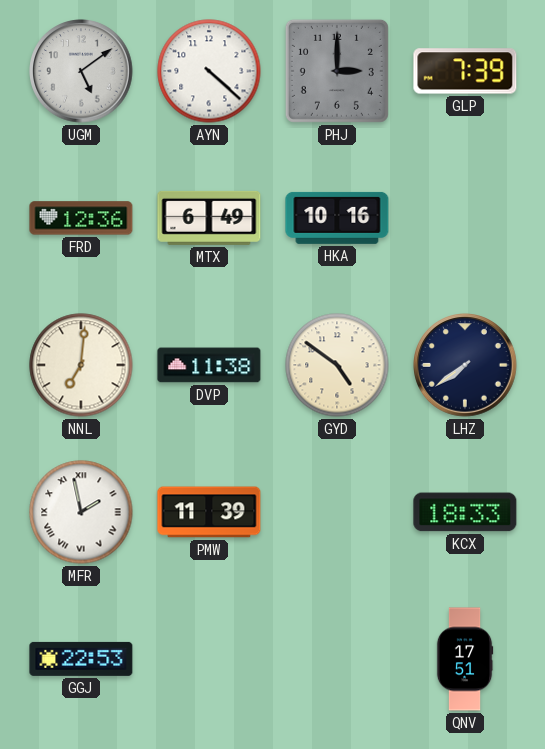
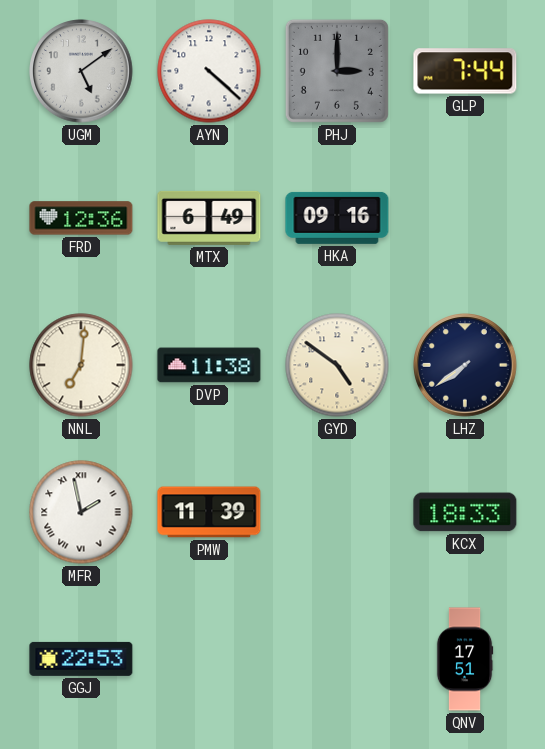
GLP: 7:39 -> 7:44 (465, 71)
HKA: 10:16 -> 09:16 (337, 218)
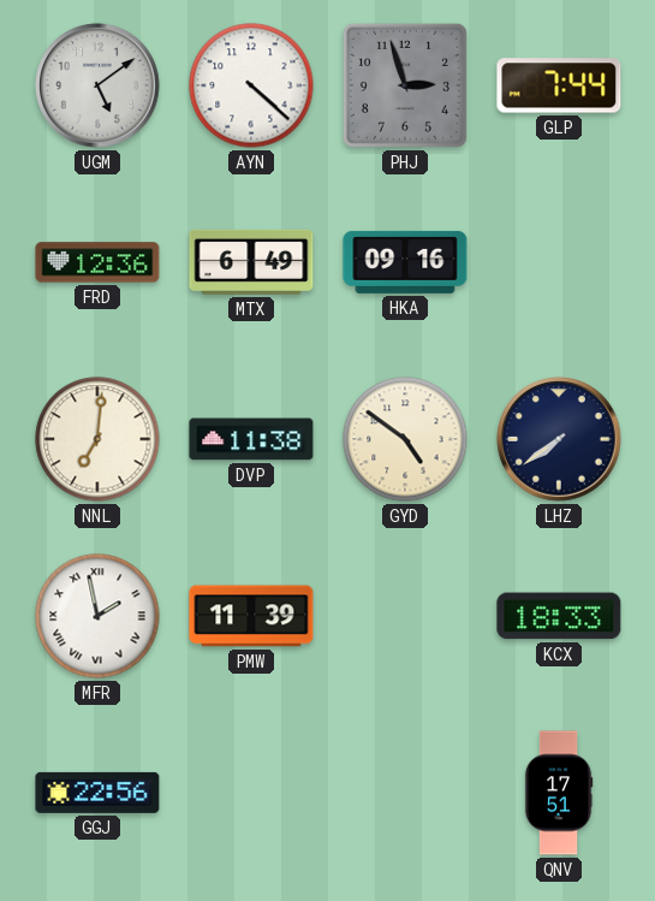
PHJ: 3:00 -> 2:57 (405, 85)
GGJ: 22:53 -> 22:56 (97, 793)
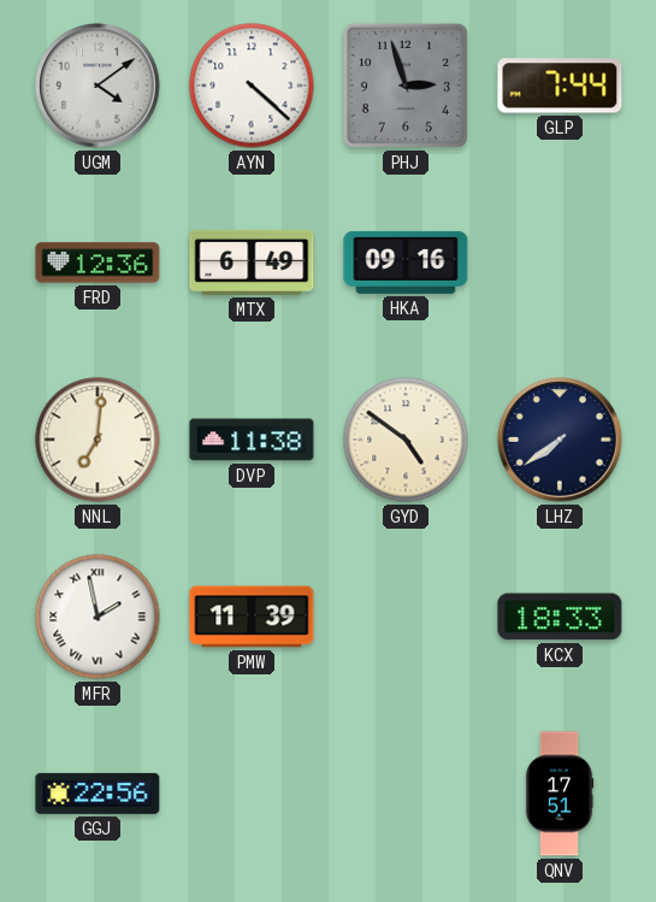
UGM: 5:09 -> 4:09 (97, 86)
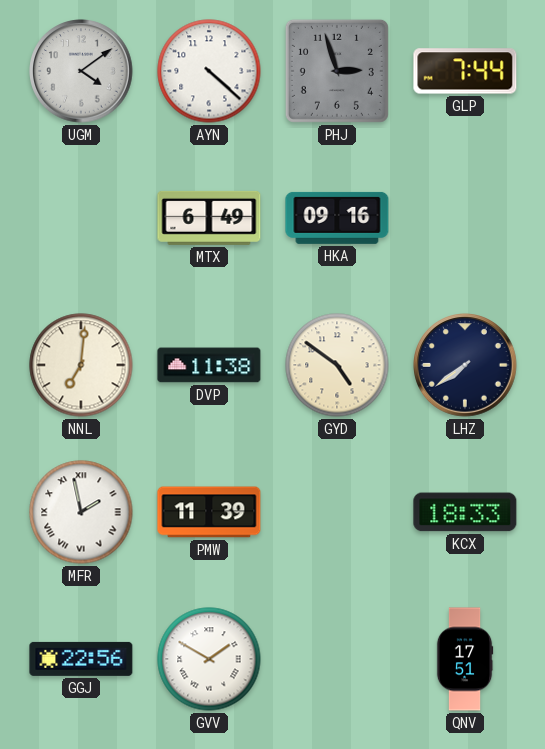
FRD: 12:36 -> none (97, 263)
GVV: none -> 1:50 (209, 659)
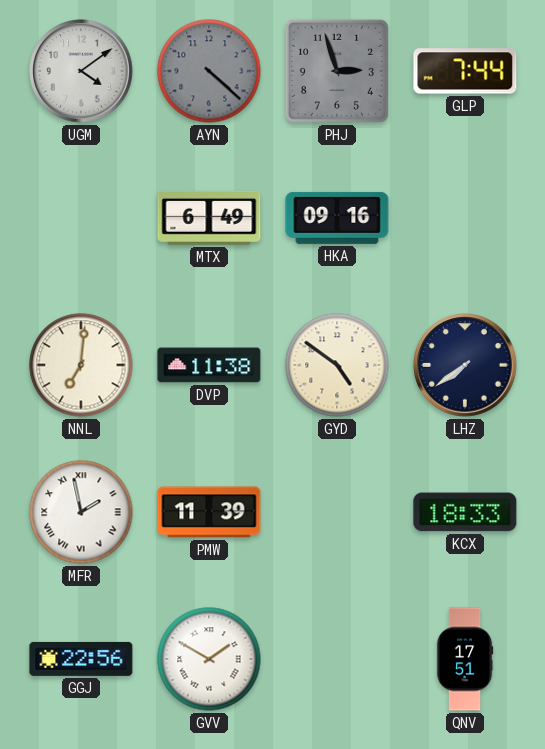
AYN dial: white -> grey (209, 71)
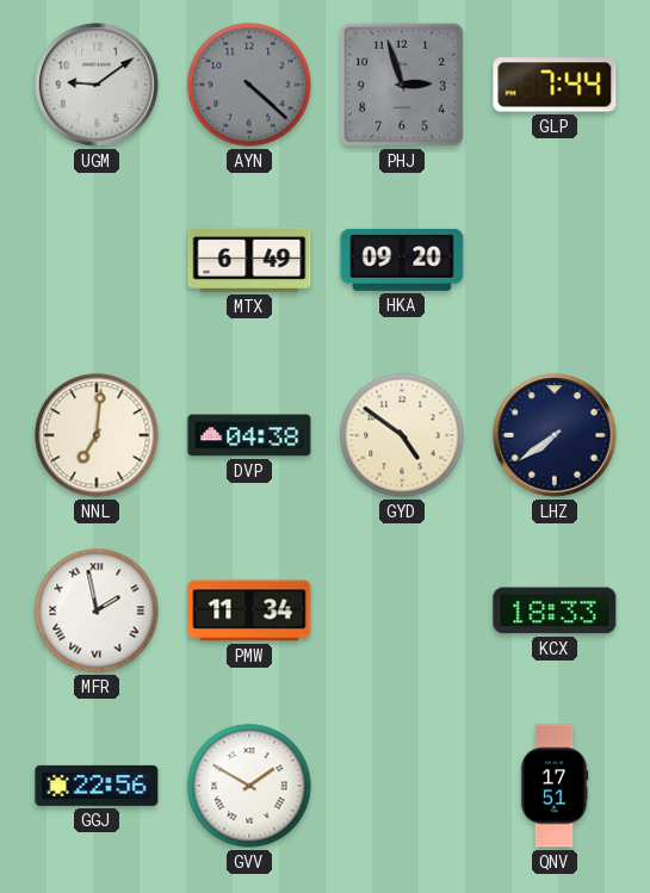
UGM: 4:09 -> 9:09 (97, 85)
HKA: 09:16 -> 09:20 (402, 260)
DVP: 11:38 -> 04:38 (249, 435)
PMW: 11:39 -> 11:34 (249, 610)
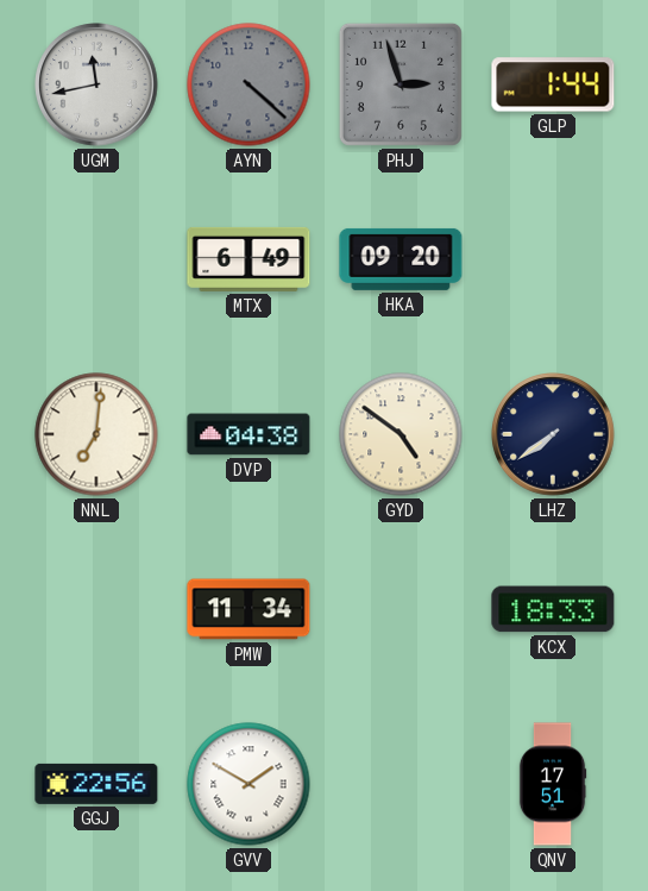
UGM: 9:09 -> 11:43 (96, 84)
GLP: 7:44 -> 1:44 (553, 84)
MFR: 1:58 -> none (97, 610)
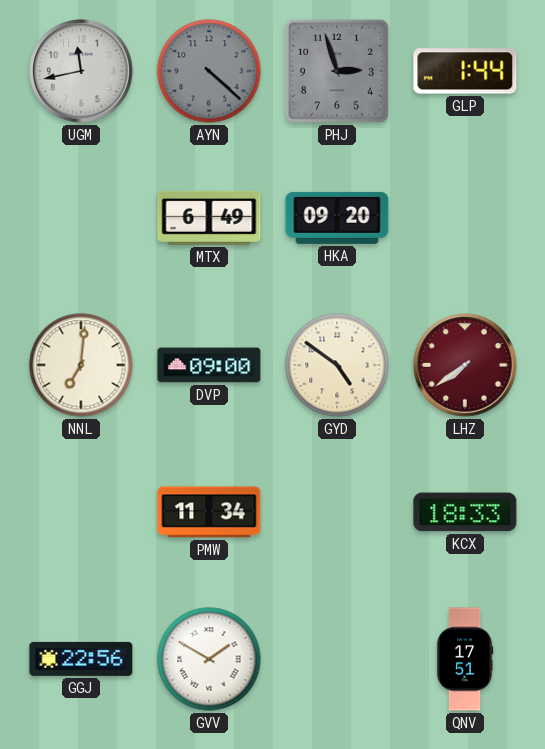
DVP: 04:38 -> 09:00 (209, 365)
LHZ dial: navy -> burgundy (465, 365)
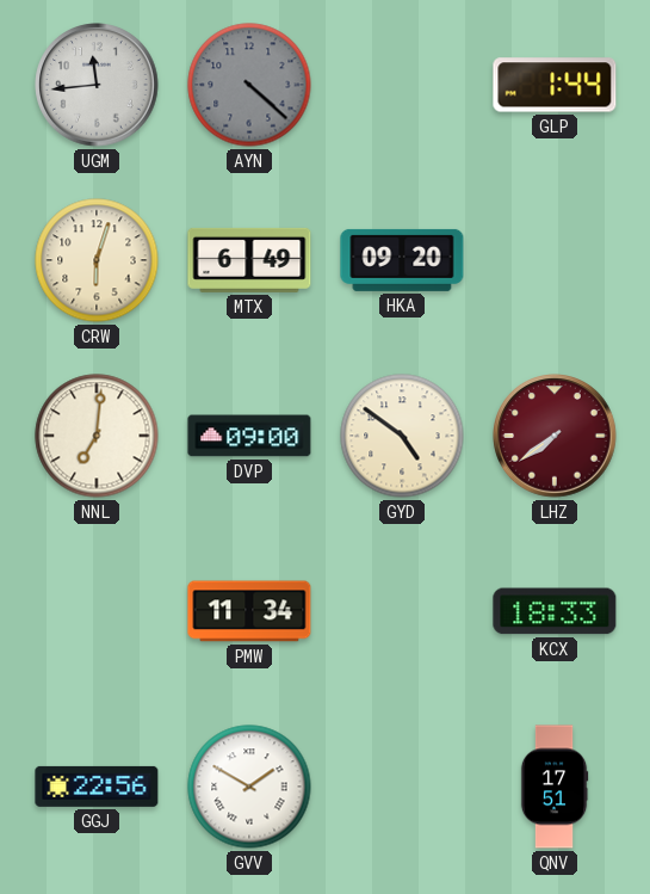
UGM: 11:43 -> 11:44 (97, 85)
PHJ: 2:57 -> none (337, 71)
CRW: none -> 6:03 (97, 260)
